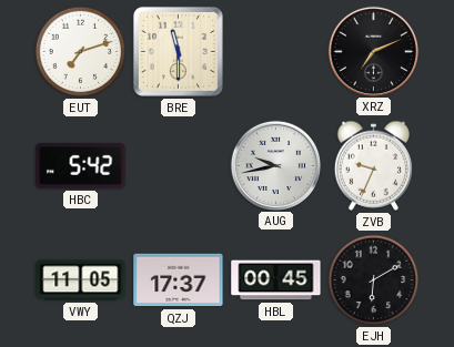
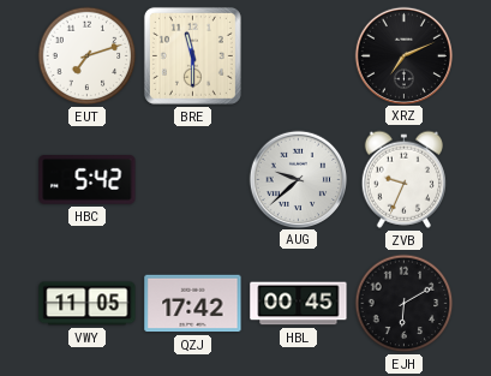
AUG: 9:43 -> 9:38 (298, 179)
QZJ: 17:37 -> 17:42 (193, 304)
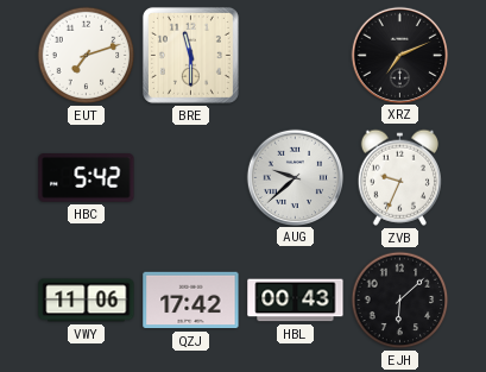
VWY: 11:05 -> 11:06 (87, 301)
HBL: 00:45 -> 00:43 (296, 301)
EJH: 6:10 -> 6:08 (400, 301)
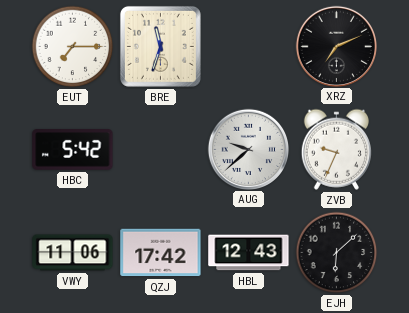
EUT: 7:12 -> 7:15 (73, 47)
BRE: 11:30 -> 11:33 (160, 46)
HBL: 00:43 -> 12:43 (249, 253)
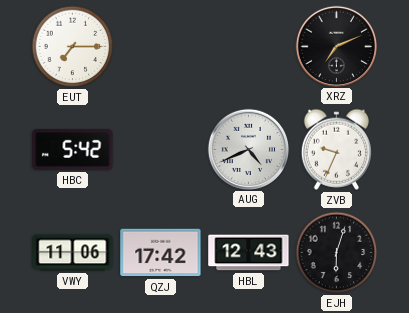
BRE: 11:33 -> none (160, 46)
AUG: 9:38 -> 4:41 (248, 149)
EJH: 6:08 -> 6:03 (337, 253)
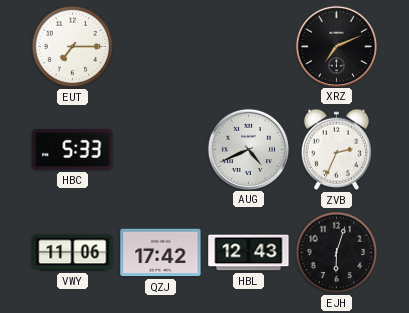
HBC: 5:42 -> 5:33 (73, 150)
ZVB: 9:34 -> 2:34 (336, 149)
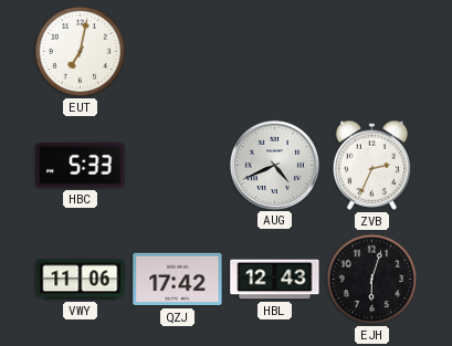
EUT: 7:15 -> 7:02 (81, 52)
XRZ: 7:11 -> none (336, 46)
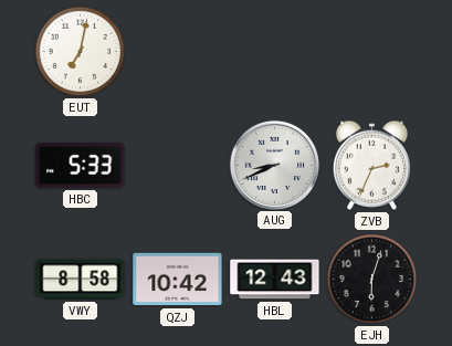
AUG: 4:41 -> 8:41 (274, 165)
VWY: 11:06 -> 8:58 (81, 280)
QZJ: 17:42 -> 10:42 (178, 280)
